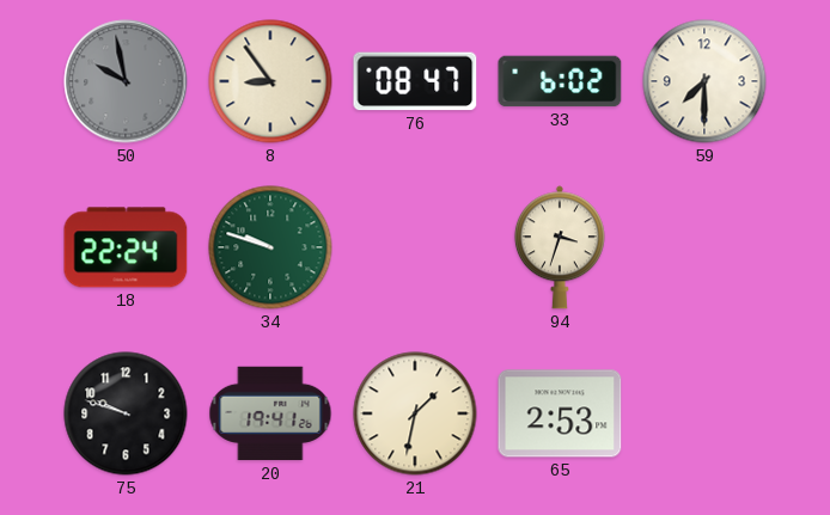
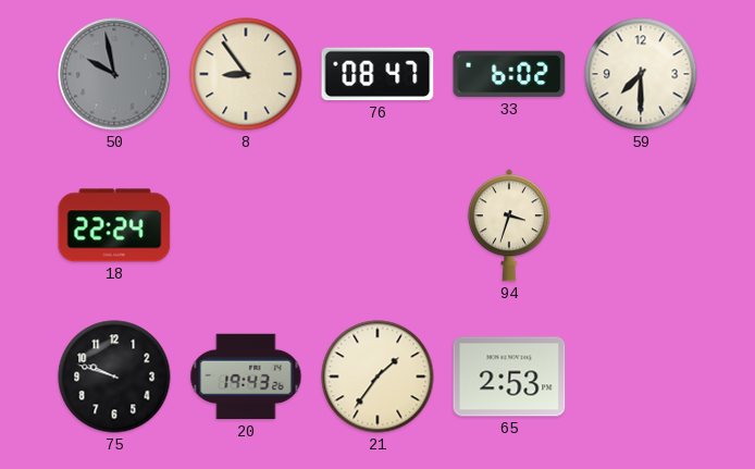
34: 9:48 -> none (270, 247)
20: 19:41 -> 19:43 (246, 377)
21: 1:32 -> 1:36 (378, 377)
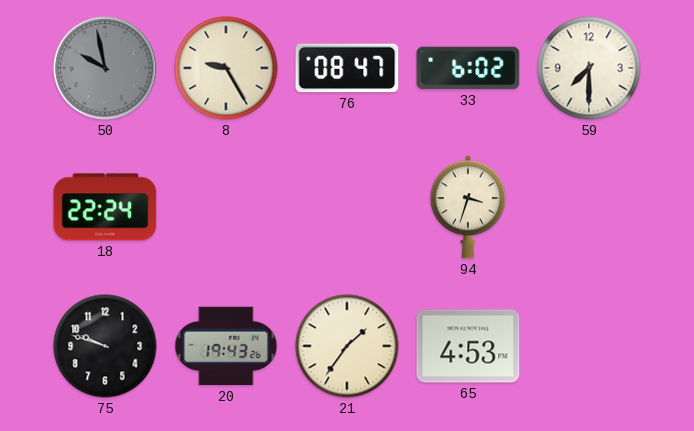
8: 8:54 -> 9:25 (226, 68)
65: 2:53 -> 4:53 (468, 346)
